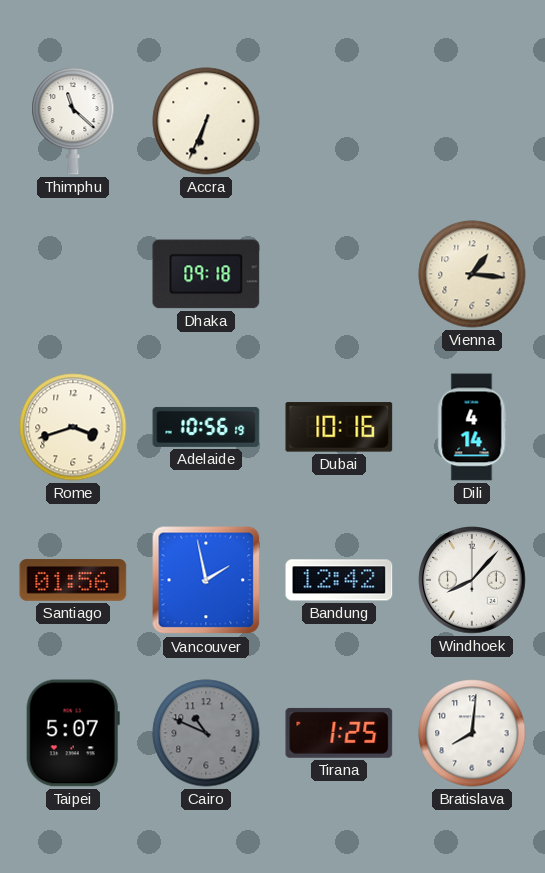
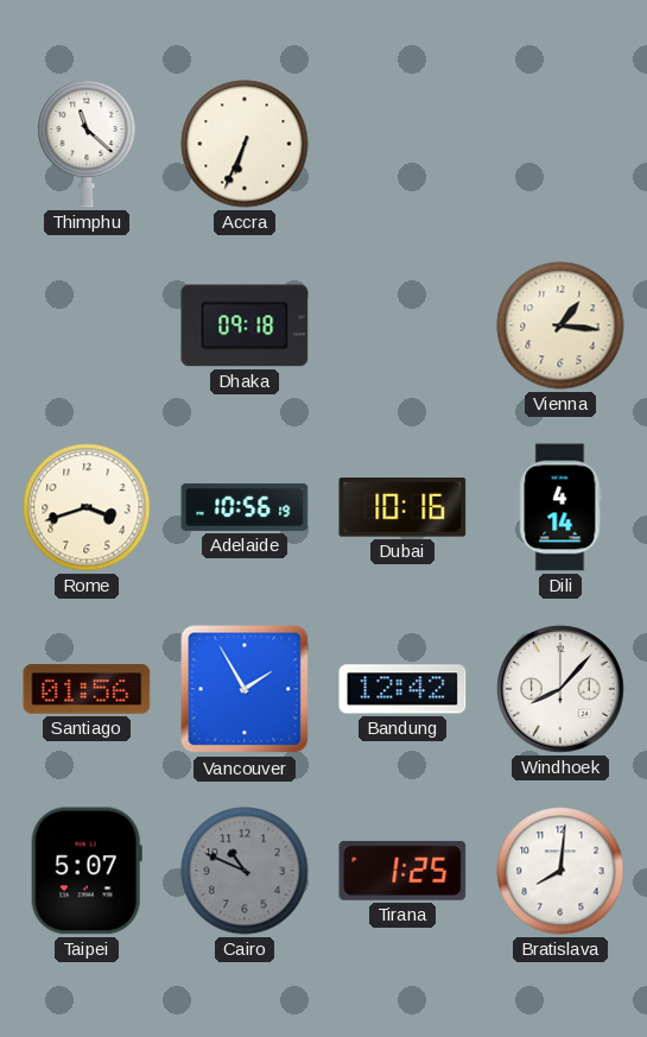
Vancouver: 1:58 -> 1:55 (245, 689)
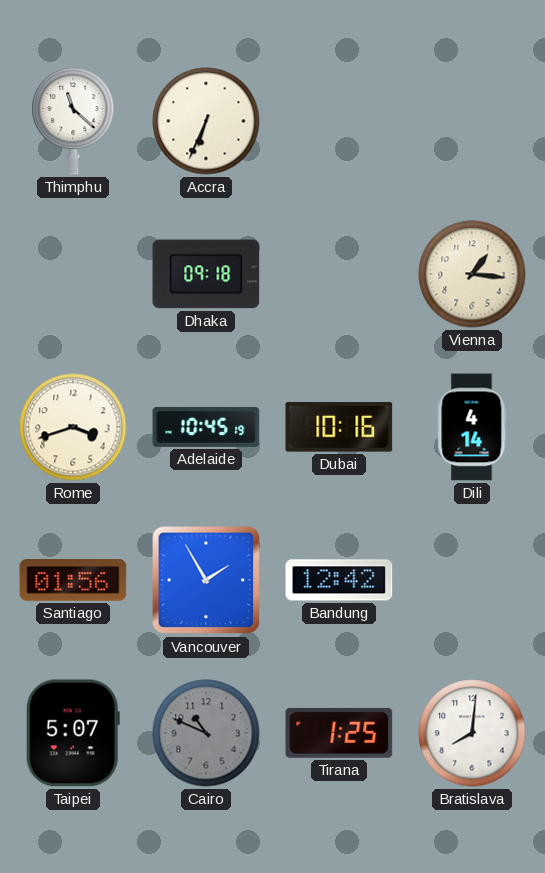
Adelaide: 10:56 -> 10:45 (206, 427)
Windhoek: 8:07 -> none (562, 690)
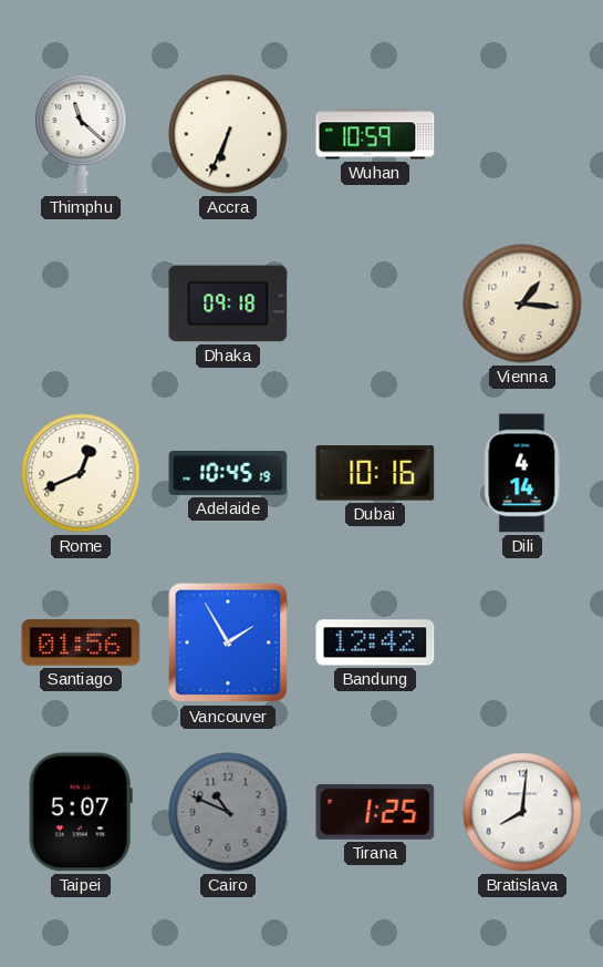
Wuhan: none -> 10:59 (375, 134)
Rome: 3:42 -> 12:41 (81, 473)
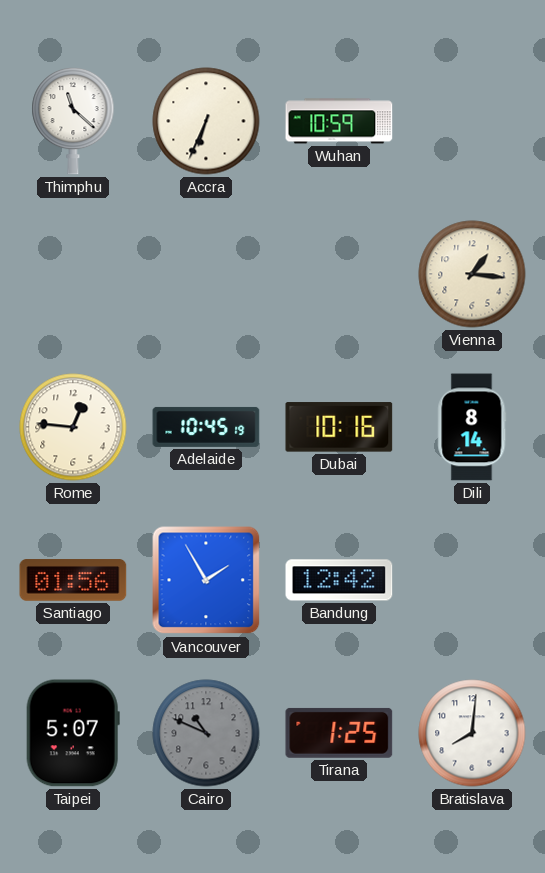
Dhaka: 09:18 -> none (228, 304)
Rome: 12:41 -> 12:46 (73, 427)
Dili: 4:14 -> 8:14 (472, 427)
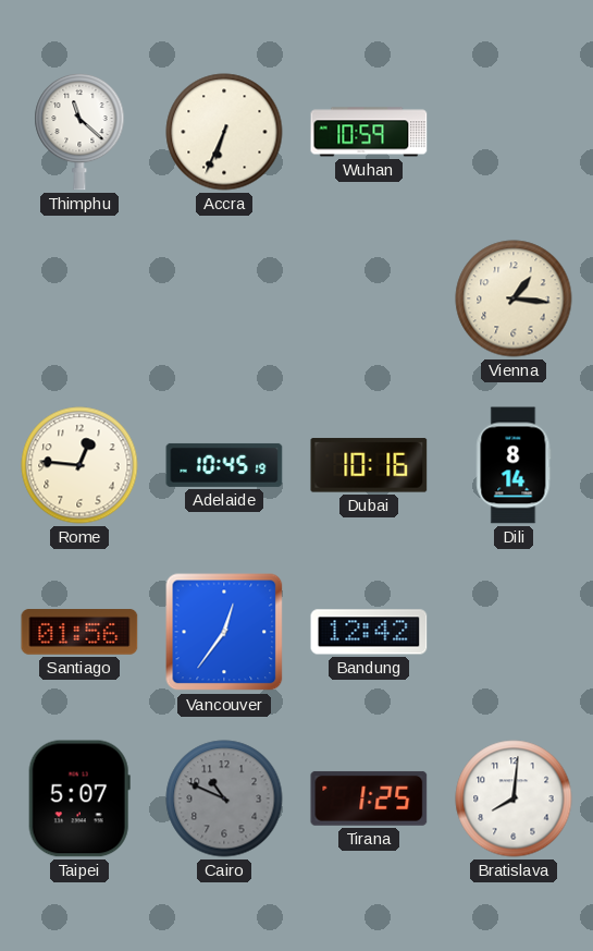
Vancouver: 1:55 -> 12:36 (224, 632)
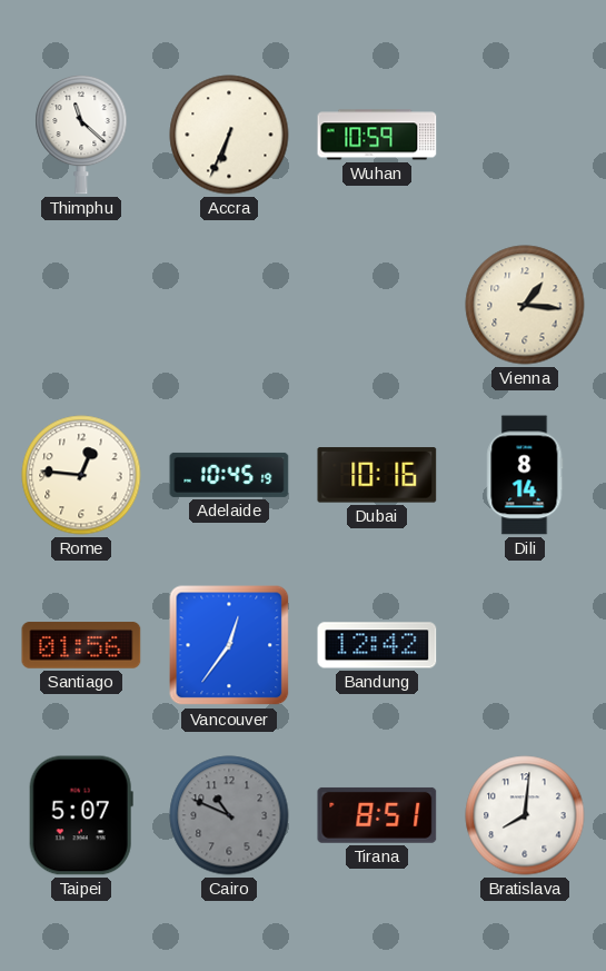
Tirana: 1:25 -> 8:51 (377, 815)
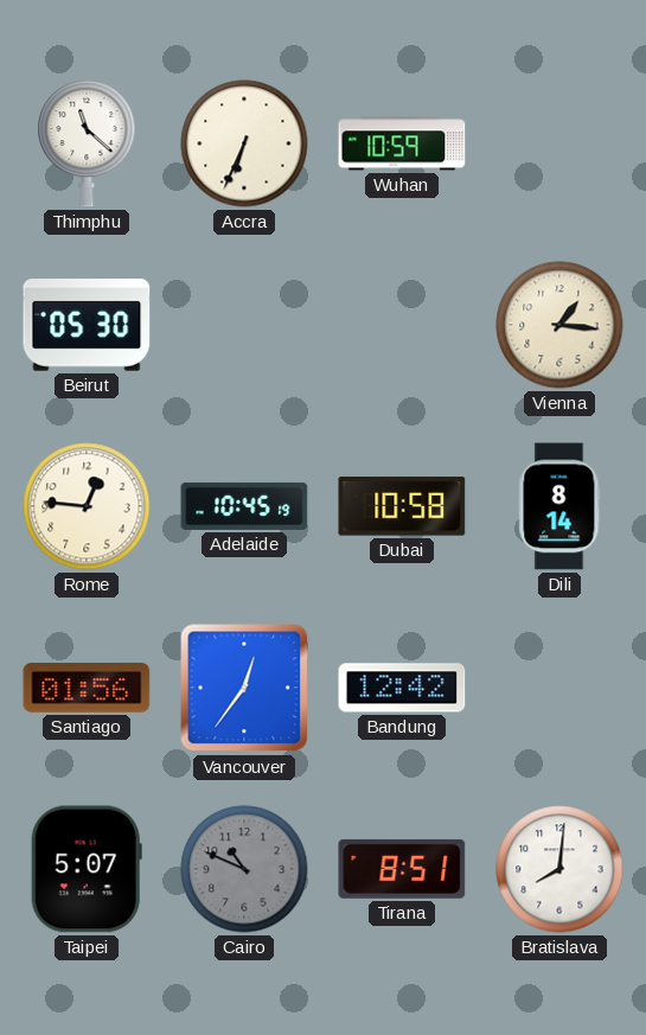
Beirut: none -> 05:30 (87, 326)
Dubai: 10:16 -> 10:58 (402, 506)
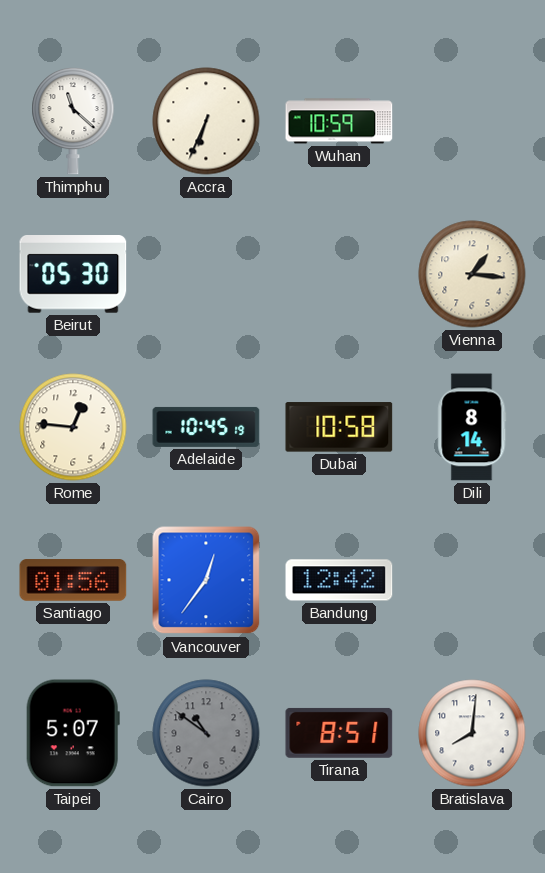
Cairo: 10:49 -> 10:51 (206, 733)
